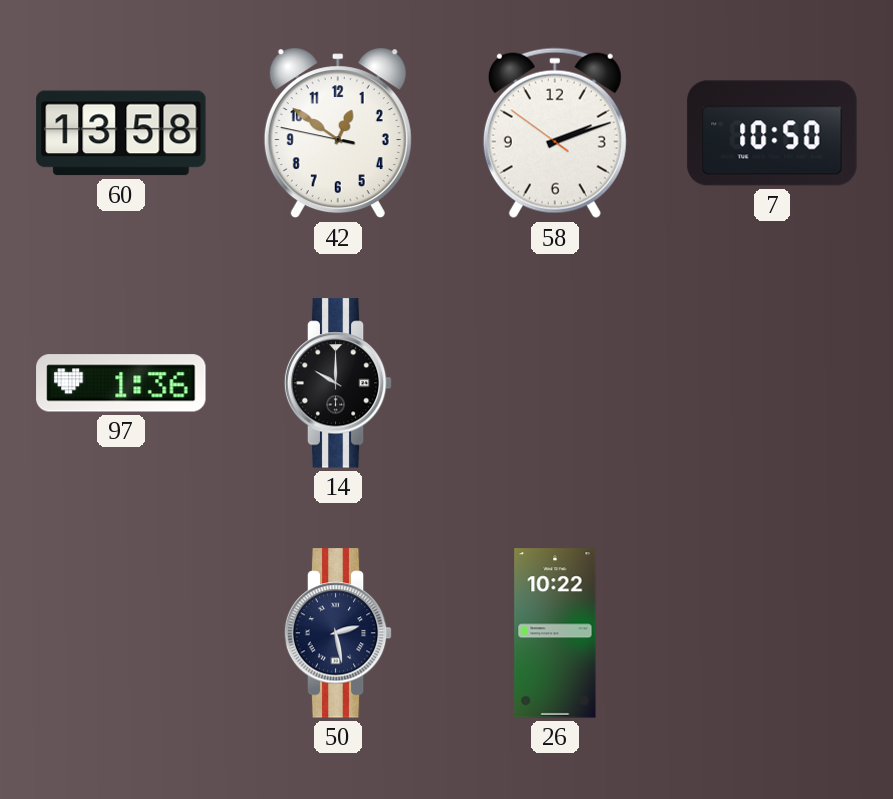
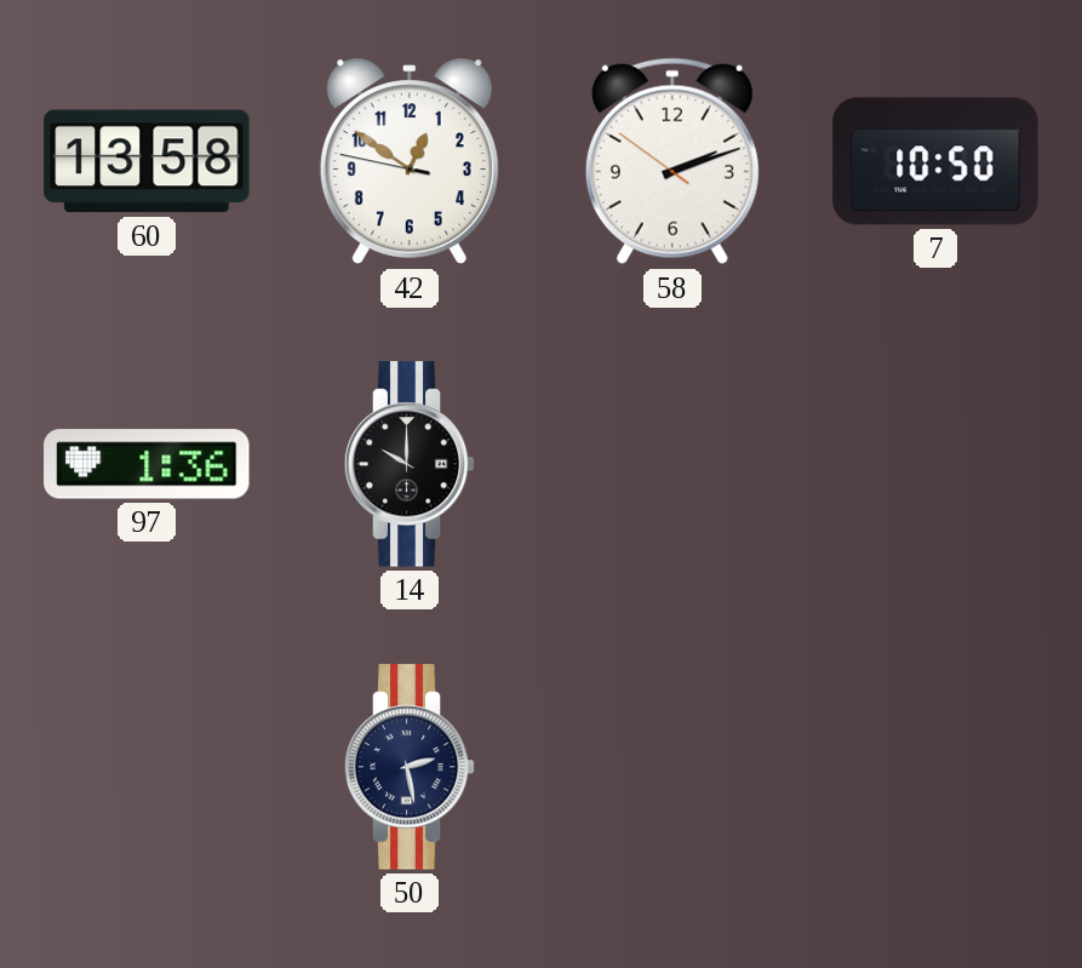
26: 10:22 -> none (555, 633)
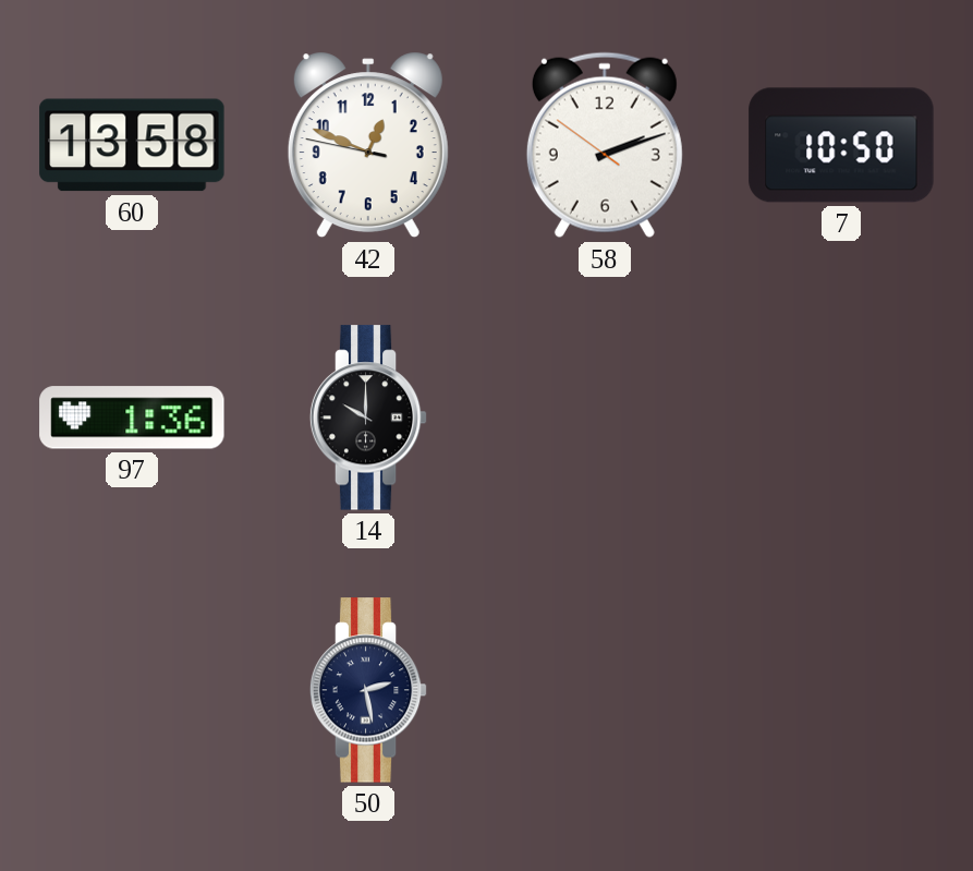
42: 12:50 -> 12:48 (368, 145)
